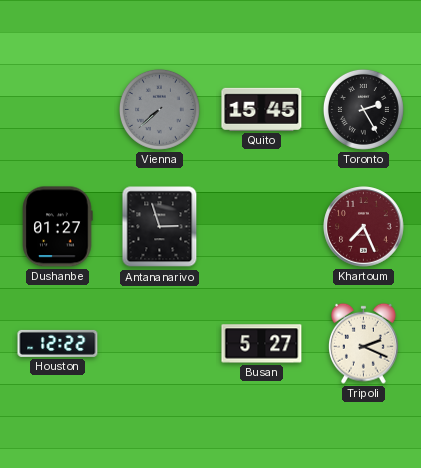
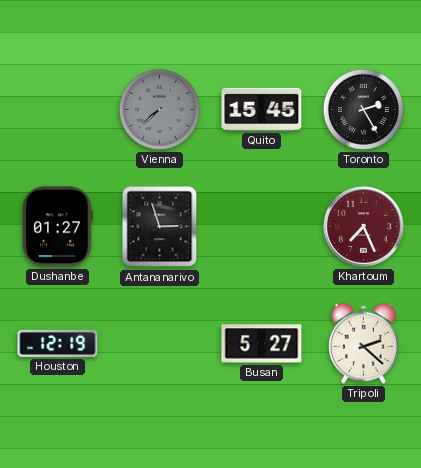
Houston: 12:22 -> 12:19 (58, 343)
Tripoli: 2:19 -> 2:22 (364, 343)
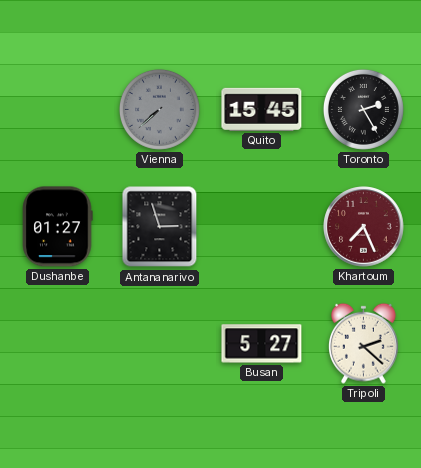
Houston: 12:19 -> none (58, 343)
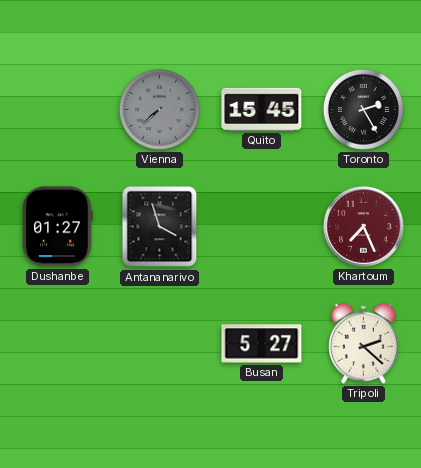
Antananarivo: 2:57 -> 3:57 (160, 227)
